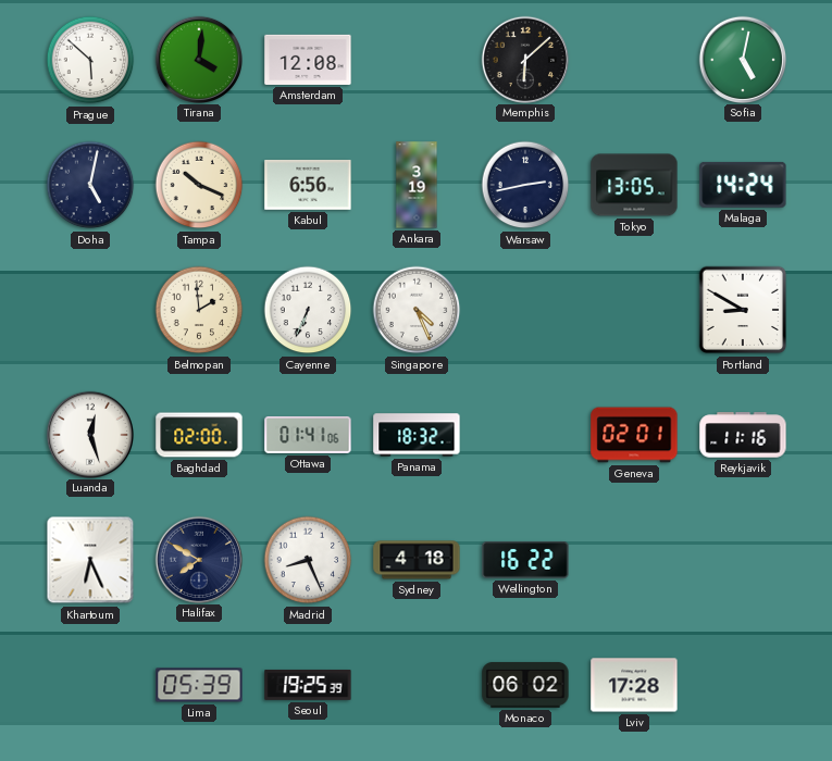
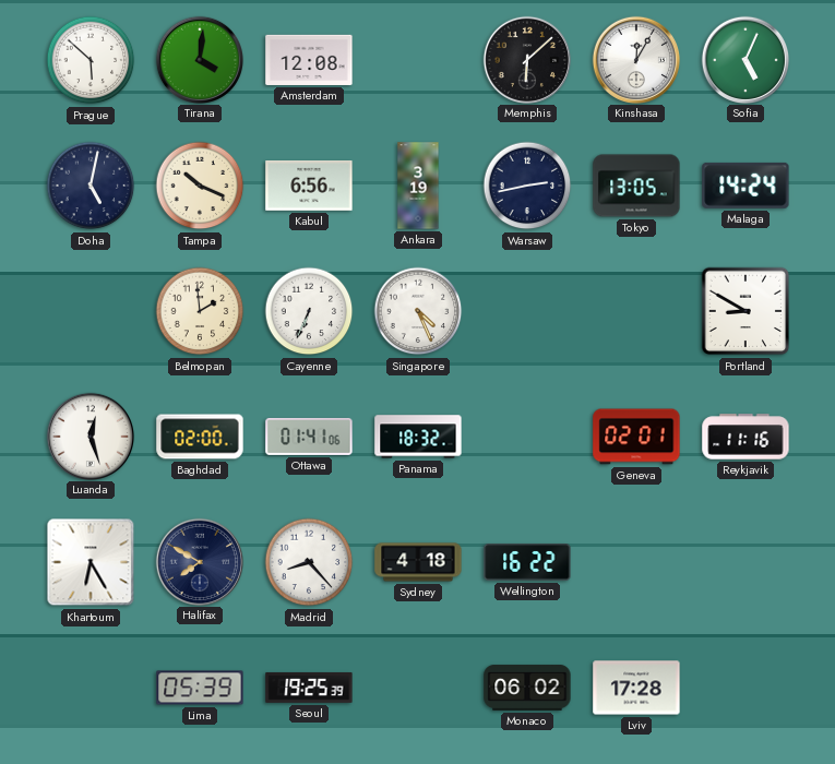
Kinshasa: none -> 12:05 (635, 59)
Sofia: 5:02 -> 5:04 (744, 59)
Khartoum: 6:26 -> 6:25 (91, 562)
Madrid: 8:26 -> 8:23 (309, 562)
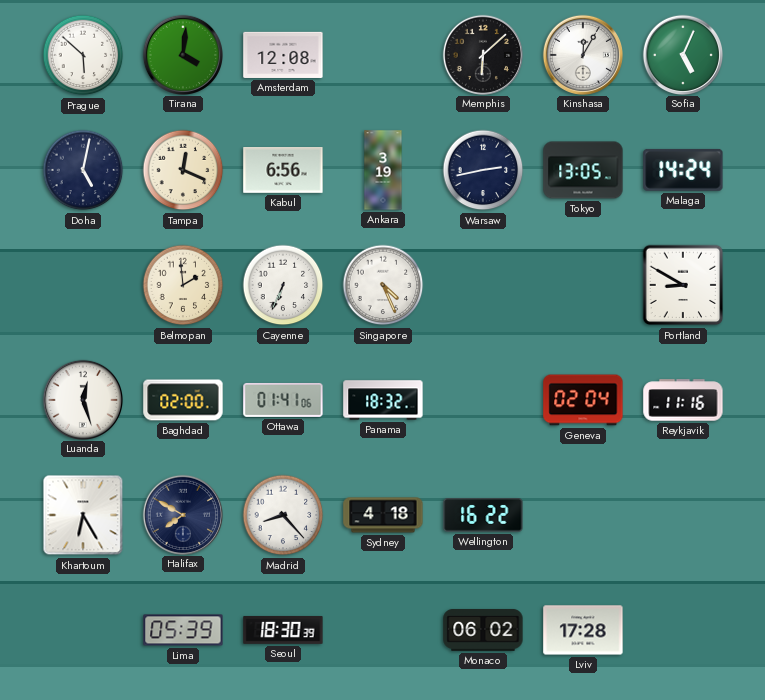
Tampa: 10:19 -> 12:19 (183, 170)
Geneva: 02:01 -> 02:04 (583, 400)
Seoul: 19:25 -> 18:30 (283, 630)
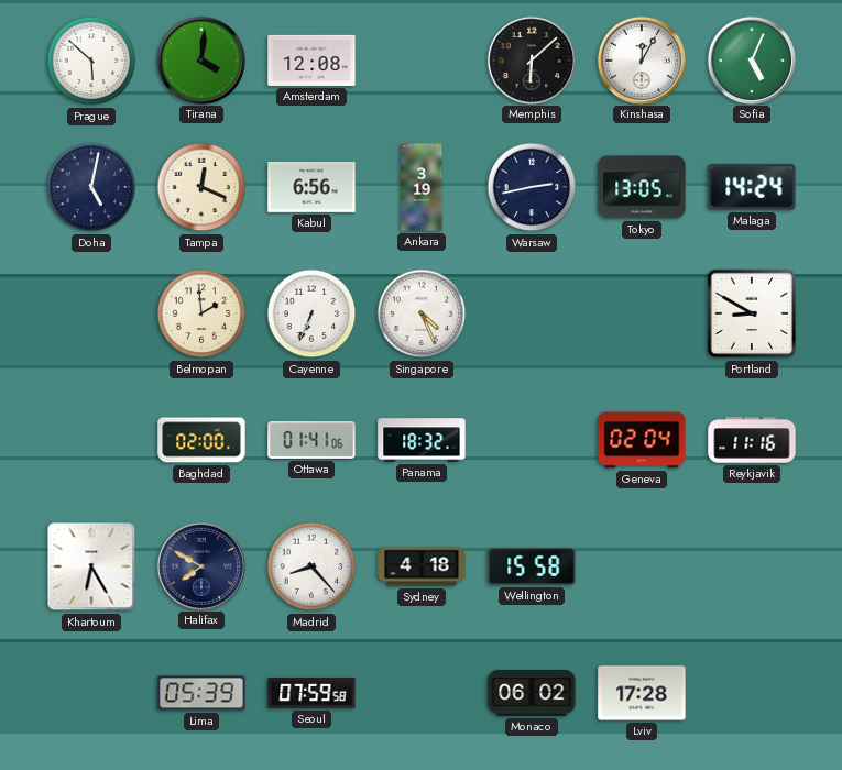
Luanda: 12:27 -> none (82, 399)
Wellington: 16:22 -> 15:58 (532, 566)
Seoul: 18:30 -> 07:59 (311, 693)
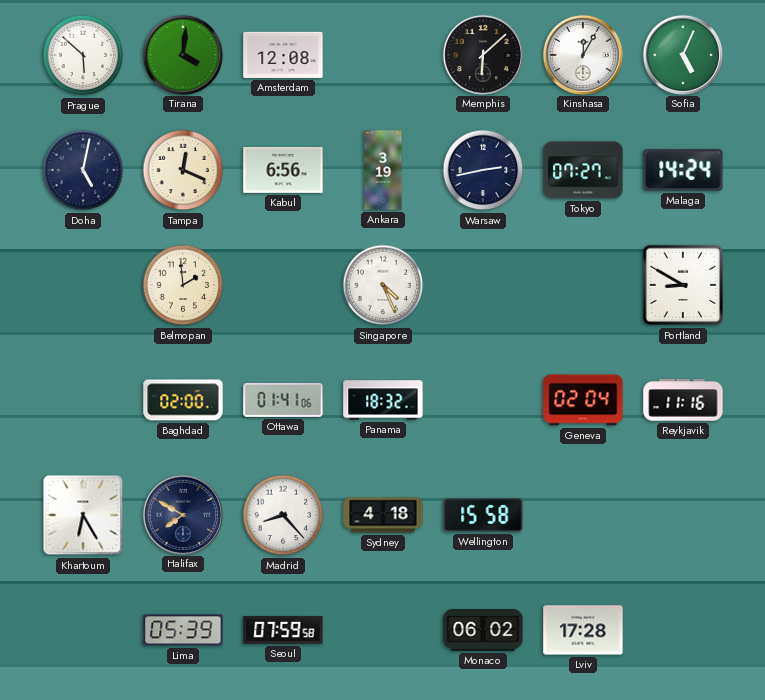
Tokyo: 13:05 -> 07:27 (583, 170)
Cayenne: 6:34 -> none (311, 313)
